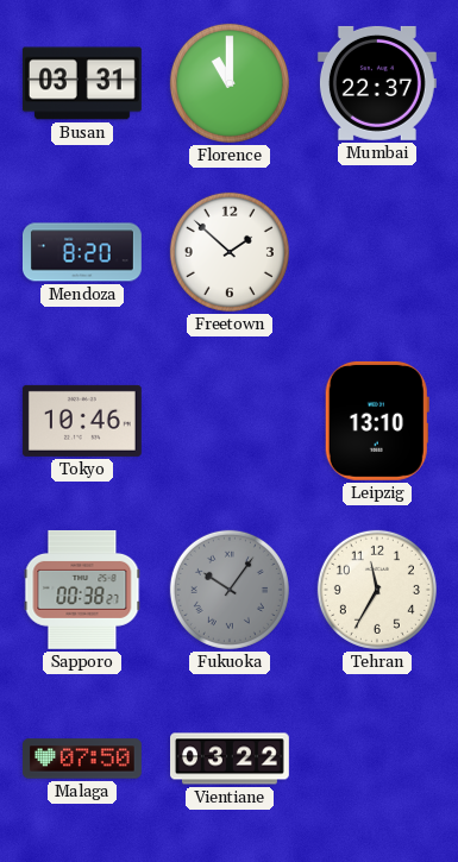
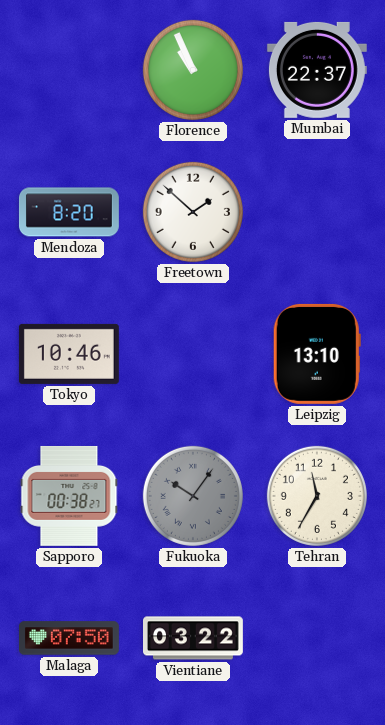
Busan: 03:31 -> none (82, 83)
Florence: 11:00 -> 10:56 (193, 70)
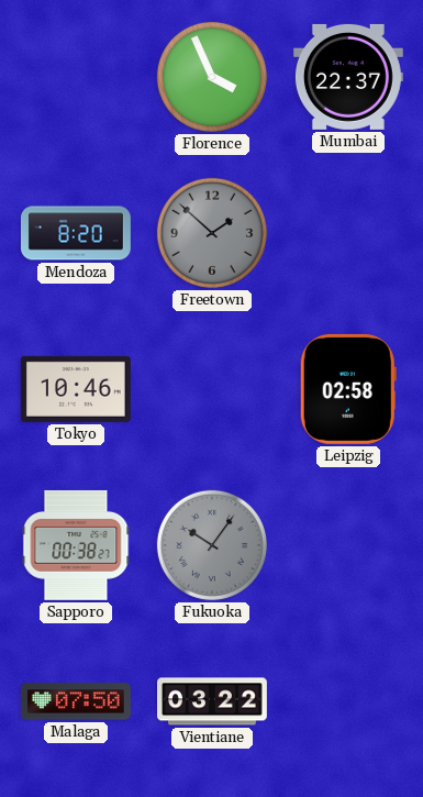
Florence: 10:56 -> 3:56 (212, 77)
Freetown dial: white -> grey (212, 233)
Leipzig: 13:10 -> 02:58 (348, 389)
Tehran: 11:35 -> none (317, 496)
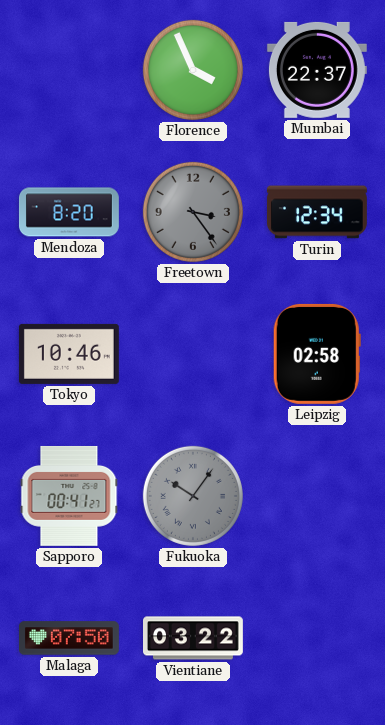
Freetown: 1:52 -> 3:24 (193, 212)
Turin: none -> 12:34 (317, 212)
Sapporo: 00:38 -> 00:41 (69, 496)
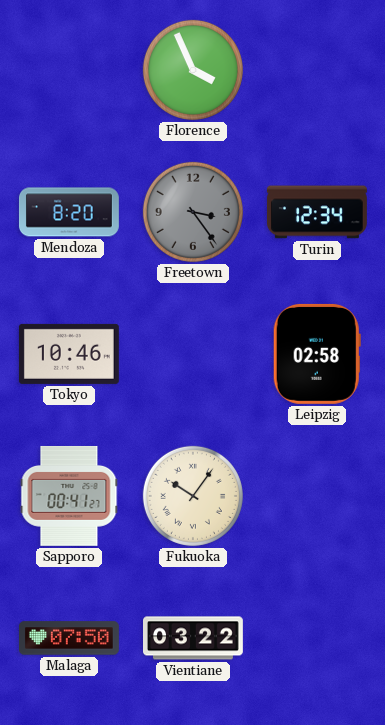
Mumbai: 22:37 -> none (317, 70)
Fukuoka dial: grey -> cream (193, 496)
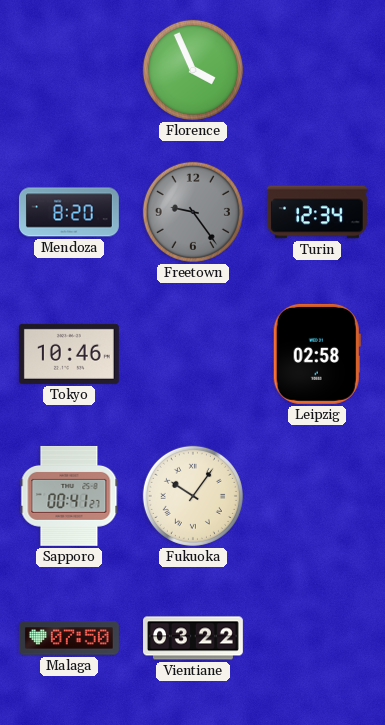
Freetown: 3:24 -> 9:24 (193, 212)
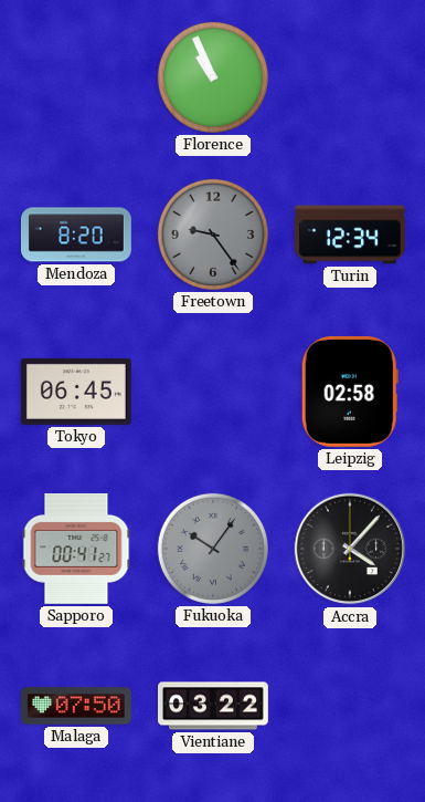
Florence: 3:56 -> 10:56 (213, 77)
Tokyo: 10:46 -> 06:45 (76, 392)
Fukuoka dial: cream -> grey (213, 549)
Accra: none -> 4:07 (350, 549)
